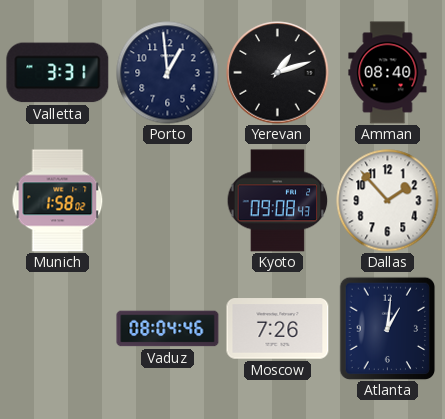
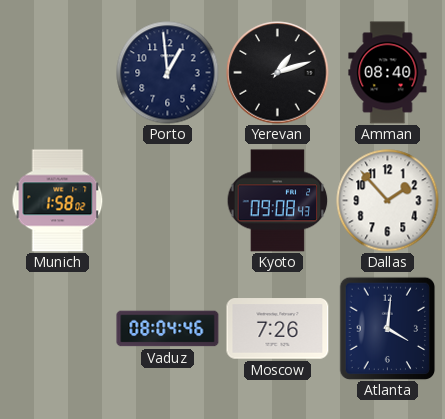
Valletta: 3:31 -> none (58, 73)
Atlanta: 1:01 -> 4:01 (388, 328)
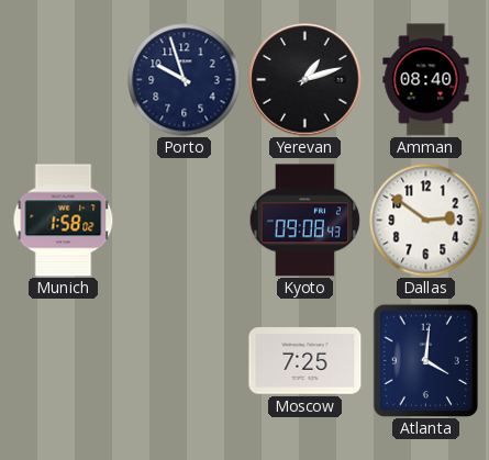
Porto: 12:59 -> 9:57 (185, 80)
Dallas: 1:53 -> 2:51 (426, 221)
Vaduz: 08:04 -> none (168, 329)
Moscow: 7:26 -> 7:25 (305, 361)
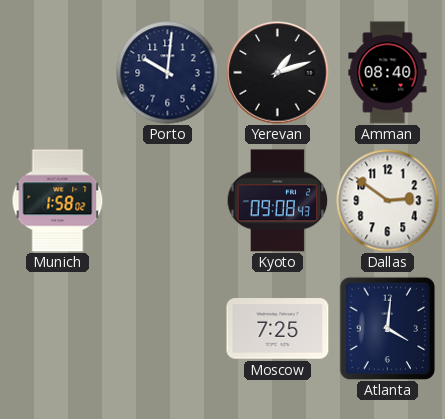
Porto: 9:57 -> 10:01 (168, 73)
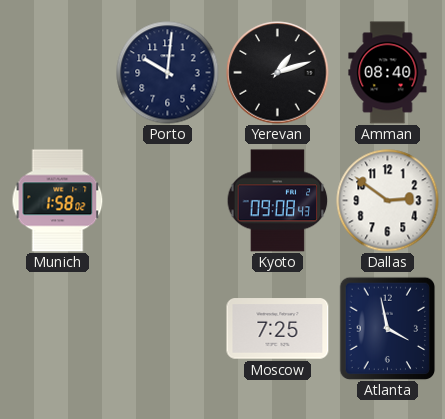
Atlanta: 4:01 -> 3:58 (388, 328)
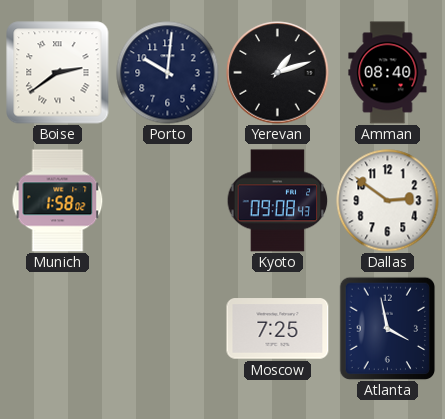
Boise: none -> 2:39 (58, 73)
